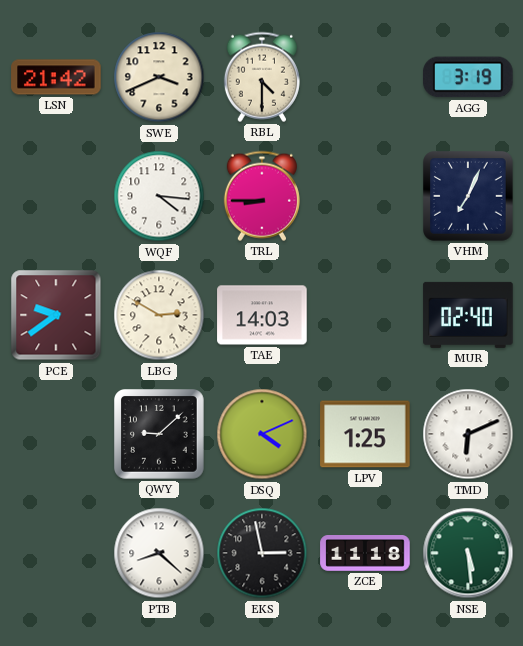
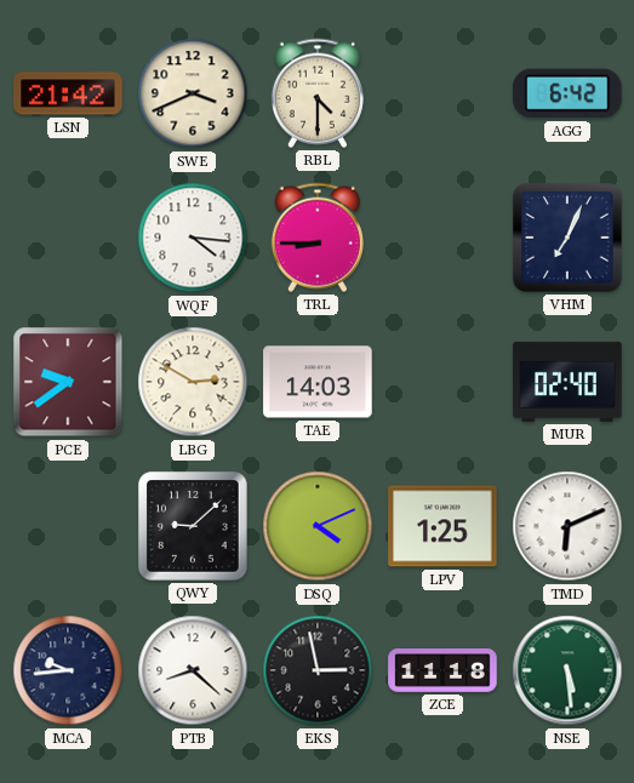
AGG: 3:19 -> 6:42 (567, 93)
MCA: none -> 9:44 (68, 670)
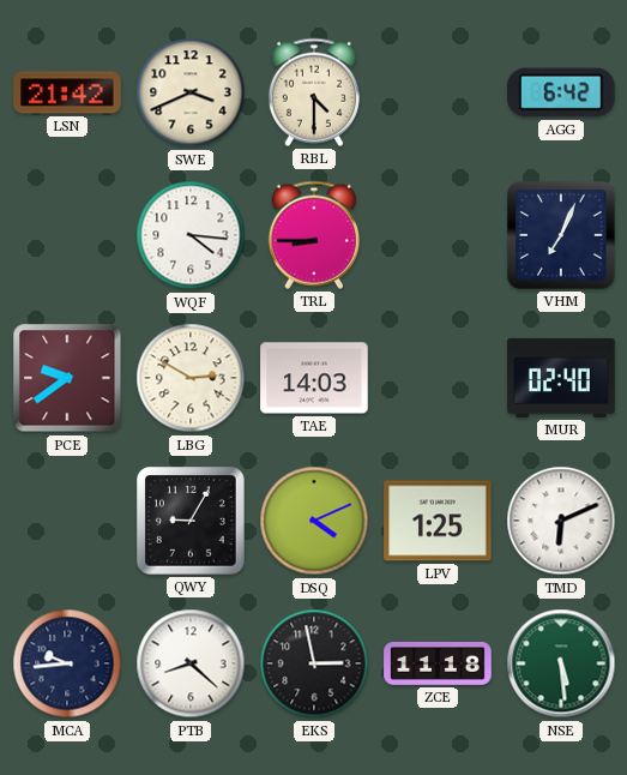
QWY: 9:08 -> 9:05 (192, 522)
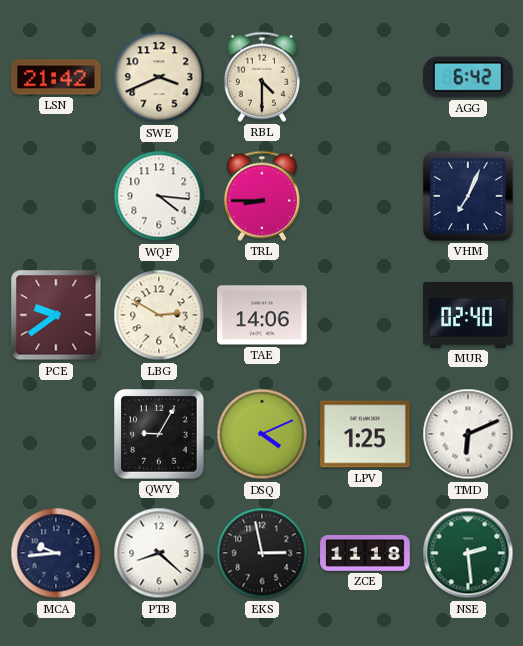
TAE: 14:03 -> 14:06 (262, 315)
NSE: 5:29 -> 2:29 (468, 553)
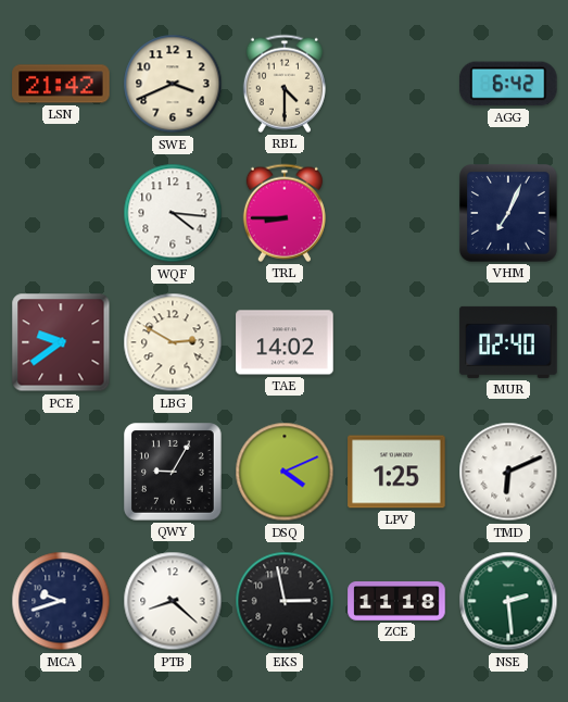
TAE: 14:06 -> 14:02 (285, 342)
MCA: 9:44 -> 9:42 (61, 601)
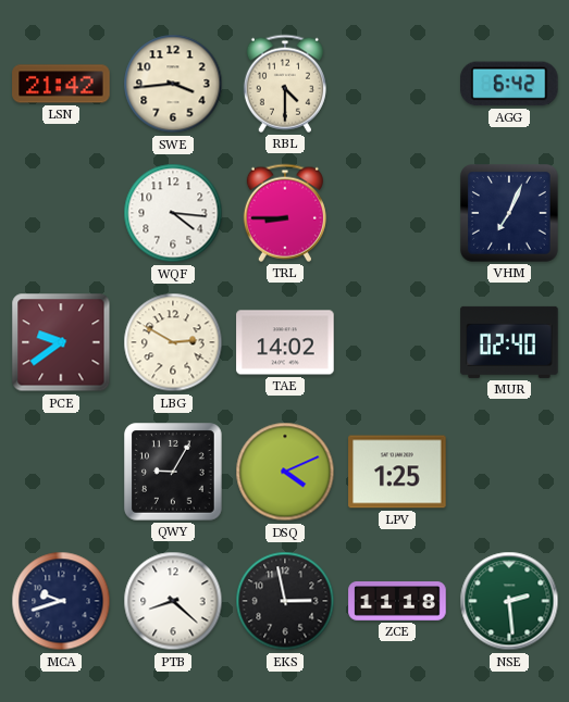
SWE: 3:41 -> 3:44 (173, 84)
TMD: 6:11 -> none (508, 472)
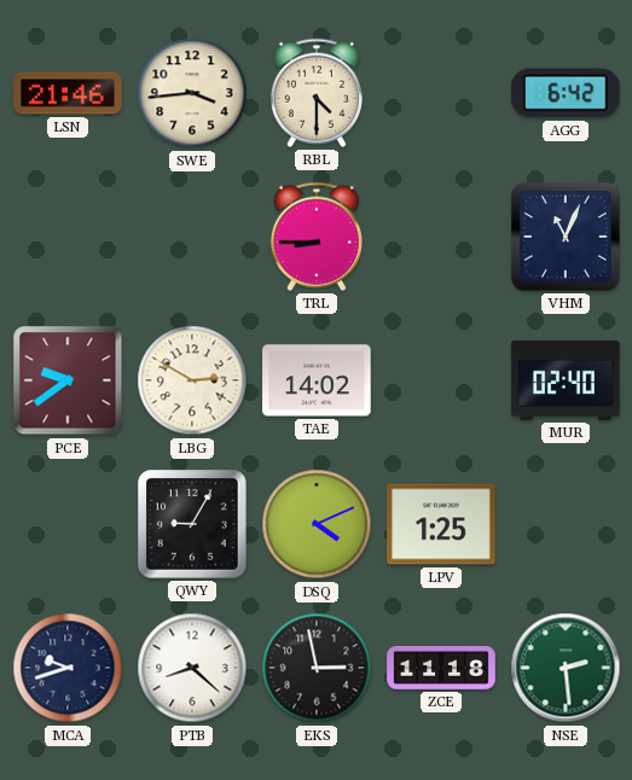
LSN: 21:42 -> 21:46 (68, 93)
WQF: 4:16 -> none (173, 213)
VHM: 7:04 -> 11:04 (567, 238)
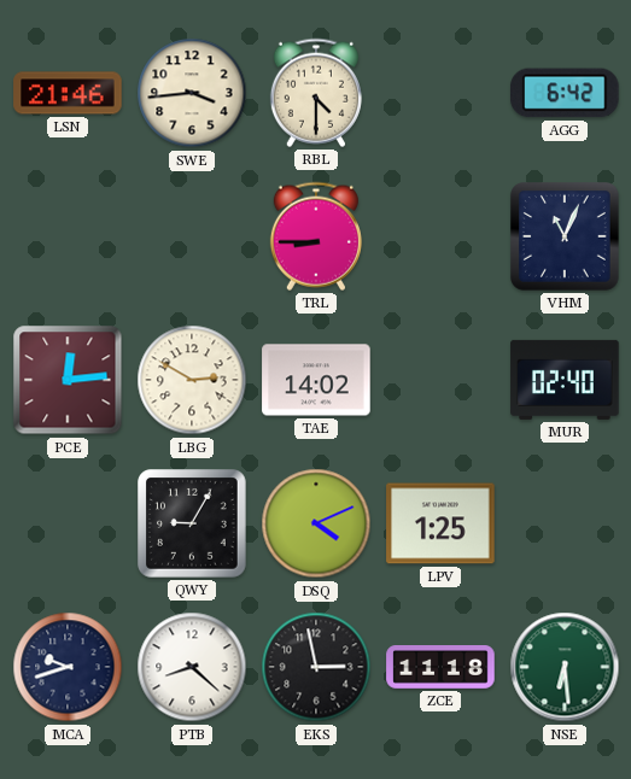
PCE: 9:39 -> 12:14 (68, 380)
NSE: 2:29 -> 6:29 (565, 667)
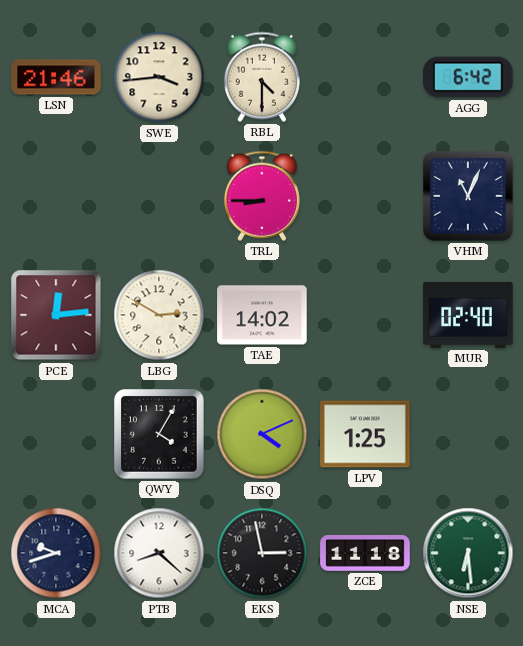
QWY: 9:05 -> 4:05 (160, 435)
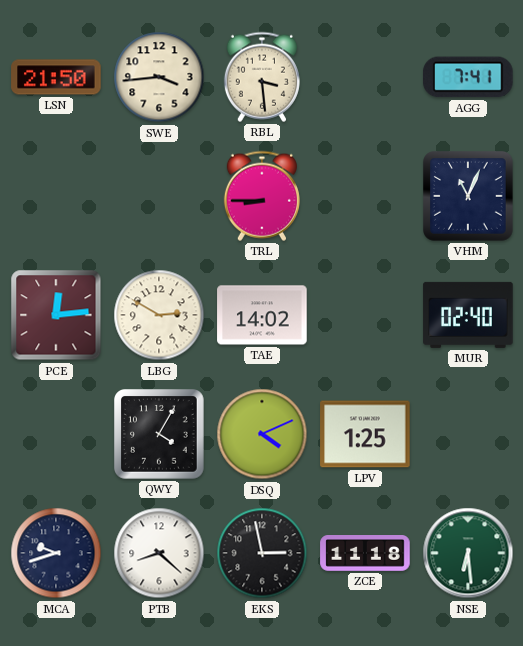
LSN: 21:46 -> 21:50 (56, 77)
RBL: 4:30 -> 3:29 (262, 77)
AGG: 6:42 -> 7:41 (468, 77)
